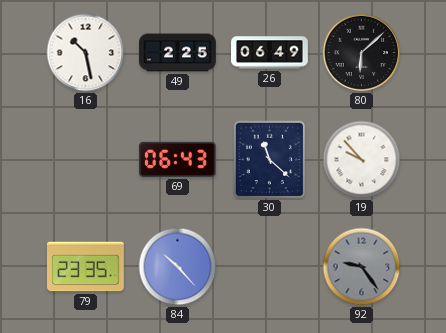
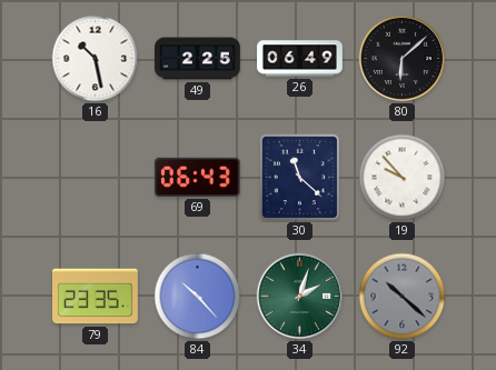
34: none -> 2:03 (300, 297)
92: 9:24 -> 10:22 (403, 297)
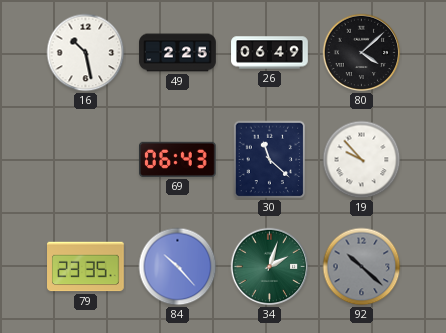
80: 6:08 -> 4:08 (362, 53)
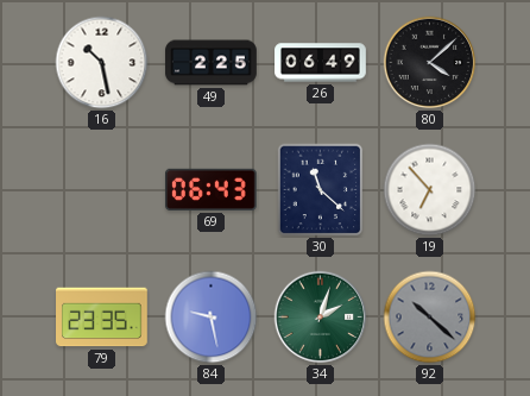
19: 9:53 -> 6:53 (430, 190)
84: 10:23 -> 9:28 (212, 318)
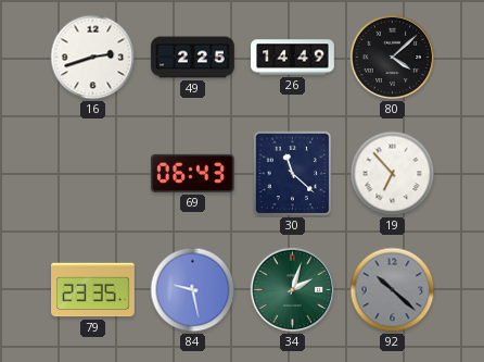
16: 10:28 -> 2:42 (93, 58)
26: 06:49 -> 14:49 (293, 58)
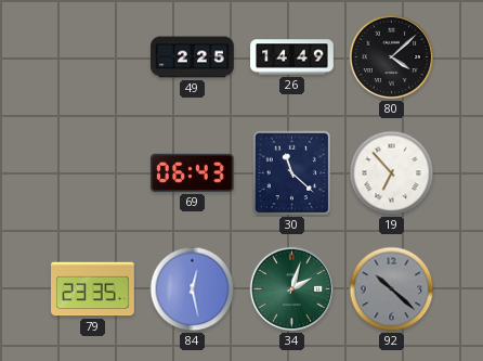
16: 2:42 -> none (93, 58)
84: 9:28 -> 12:28 (193, 289)
